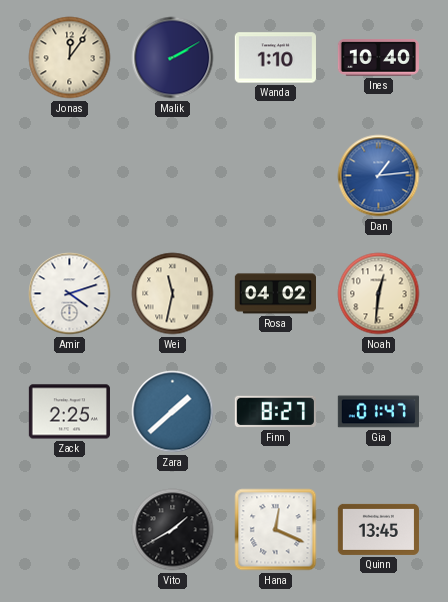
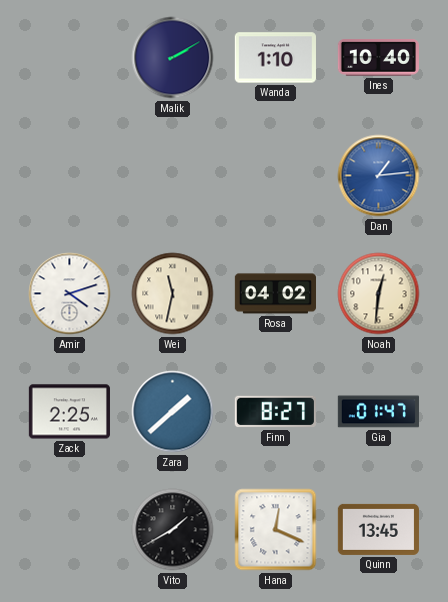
Jonas: 12:06 -> none (70, 58)
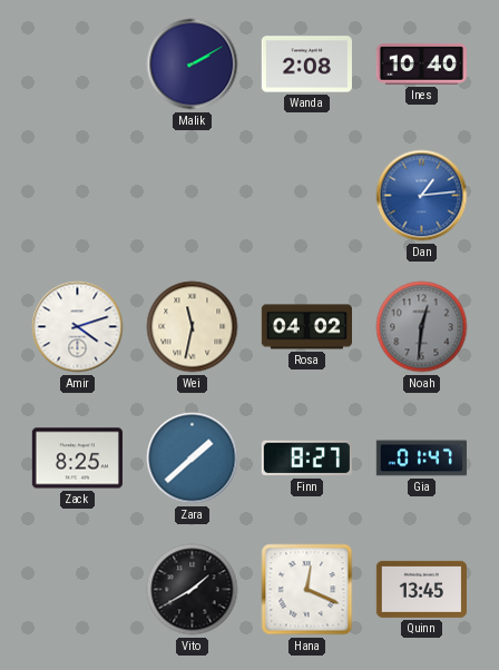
Wanda: 1:10 -> 2:08 (306, 65)
Noah dial: cream -> grey (422, 327)
Zack: 2:25 -> 8:25 (77, 459)
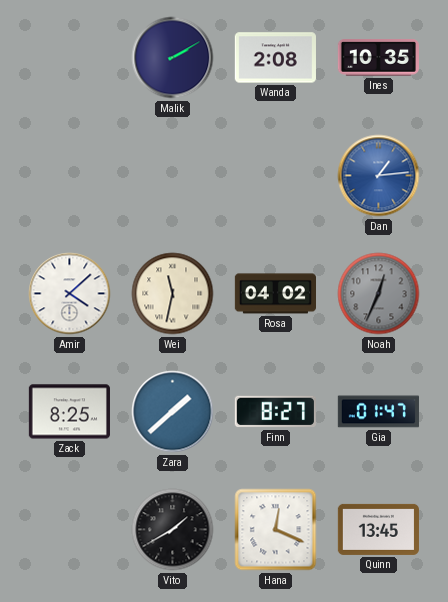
Ines: 10:40 -> 10:35 (378, 58)
Amir: 4:12 -> 4:08 (70, 294)
Noah: 12:31 -> 12:34 (379, 294)
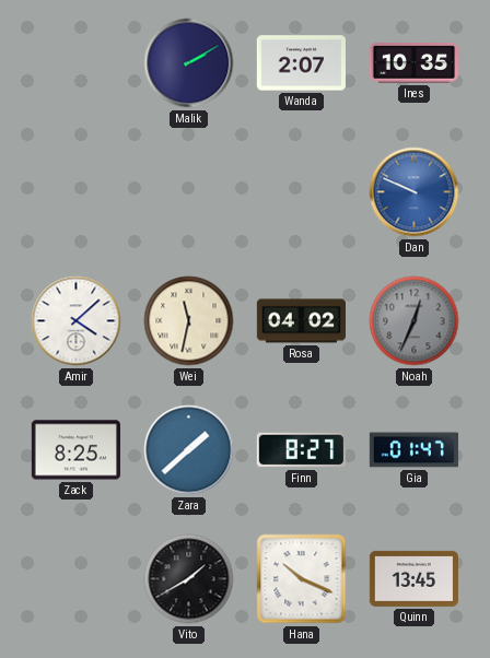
Wanda: 2:08 -> 2:07 (301, 63)
Dan: 1:14 -> 9:49 (415, 192)
Hana: 12:19 -> 10:19 (302, 579)
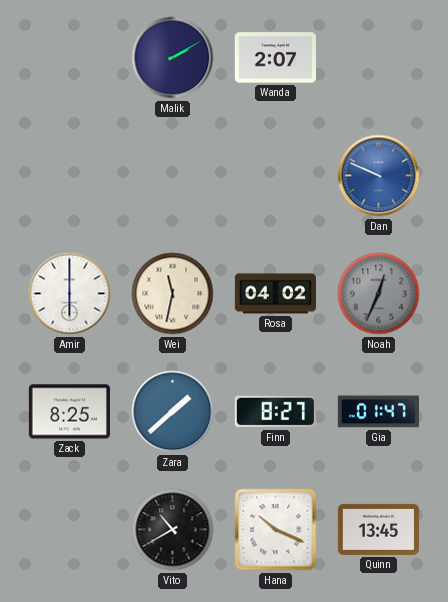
Ines: 10:35 -> none (413, 63)
Amir: 4:08 -> 6:00 (70, 294)
Vito: 1:40 -> 10:40 (173, 530)
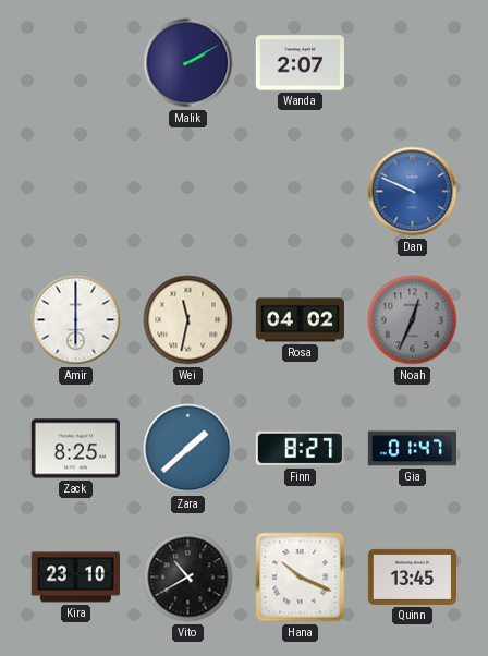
Kira: none -> 23:10 (75, 578)
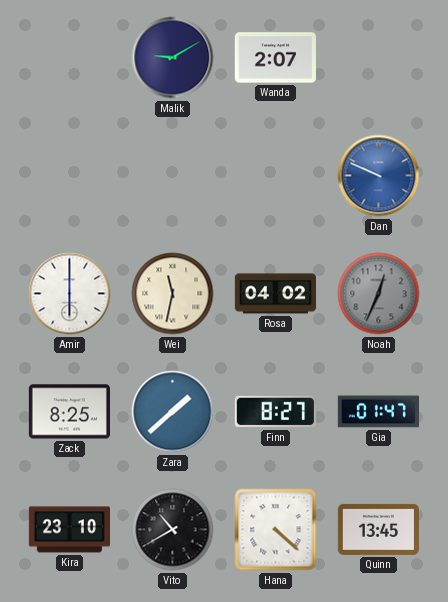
Malik: 2:10 -> 9:10 (173, 58)
Hana: 10:19 -> 4:22 (276, 530)
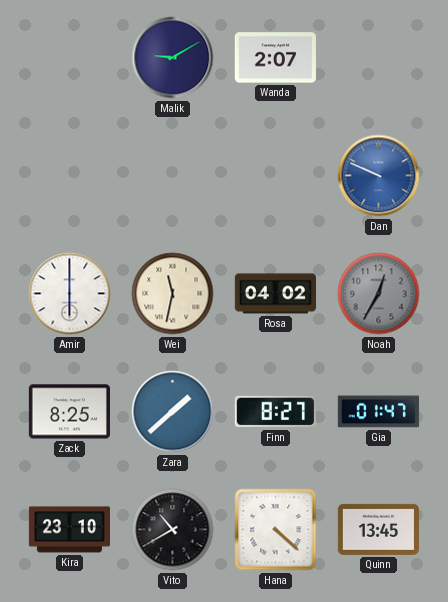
Noah: 12:34 -> 12:35 (379, 294)
